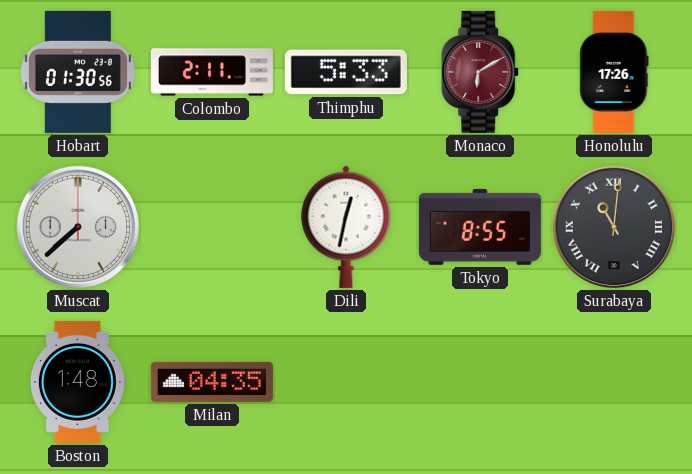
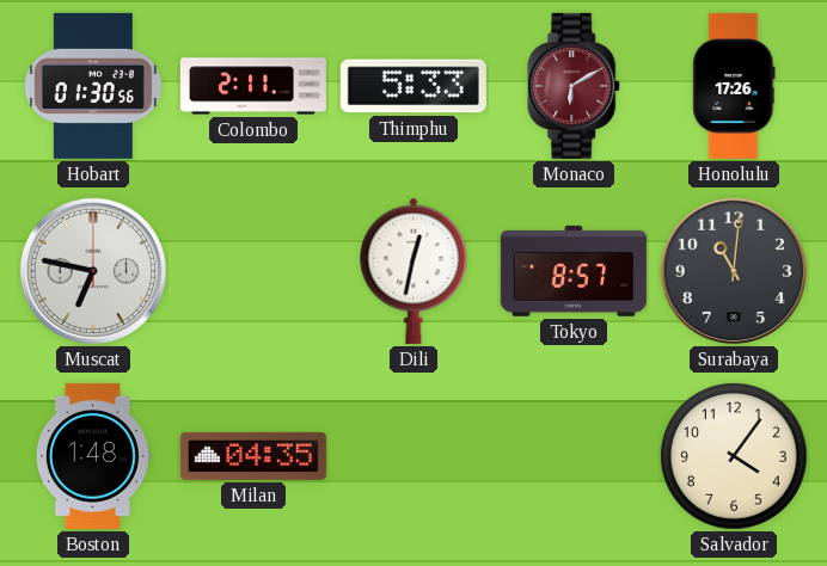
Muscat: 7:38 -> 6:47 (93, 271)
Tokyo: 8:55 -> 8:57 (574, 271)
Surabaya numerals: Roman -> Arabic (734, 271)
Salvador: none -> 4:06 (734, 456)
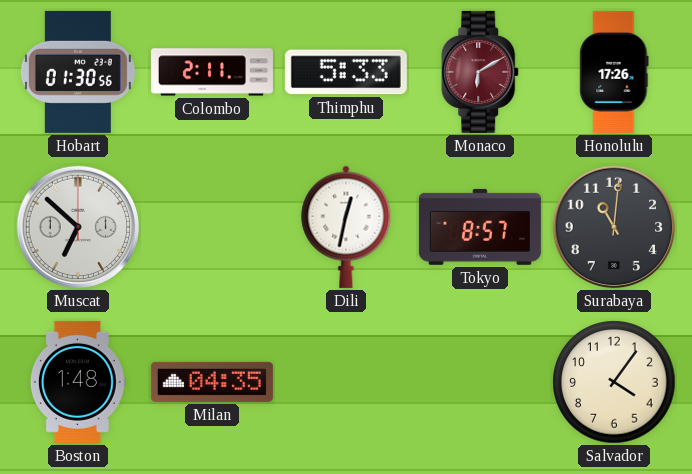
Muscat: 6:47 -> 6:52 (78, 227)
